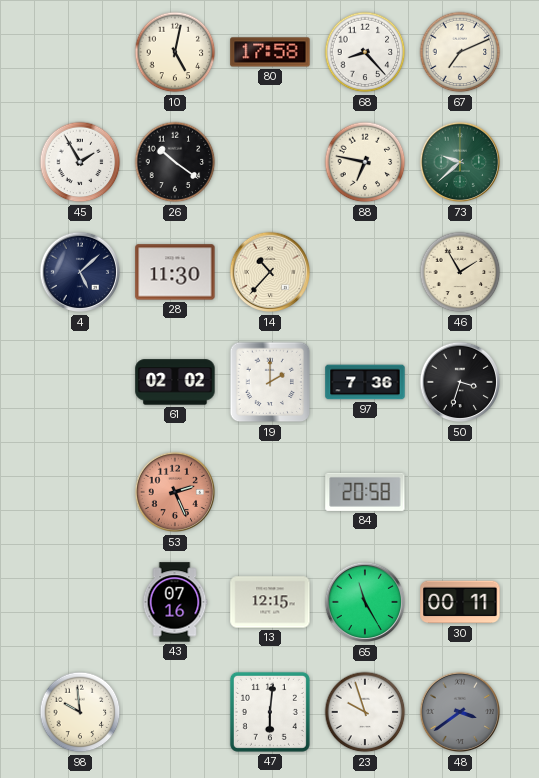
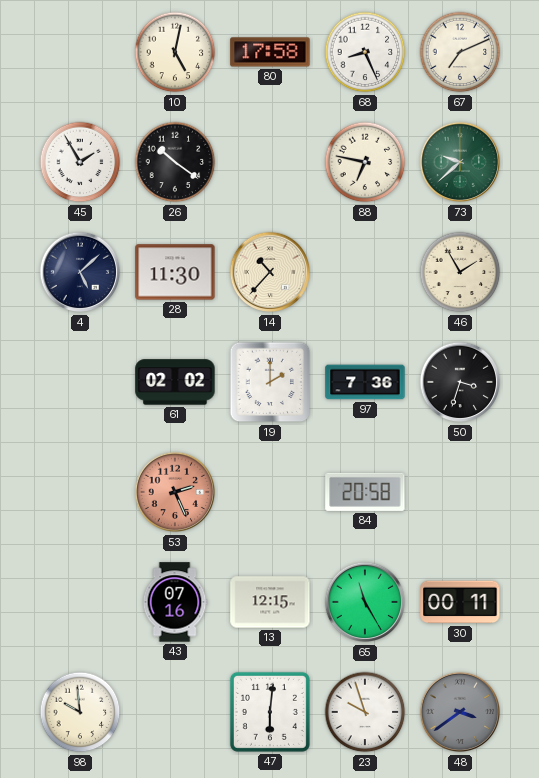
68: 8:23 -> 8:26 (365, 52)
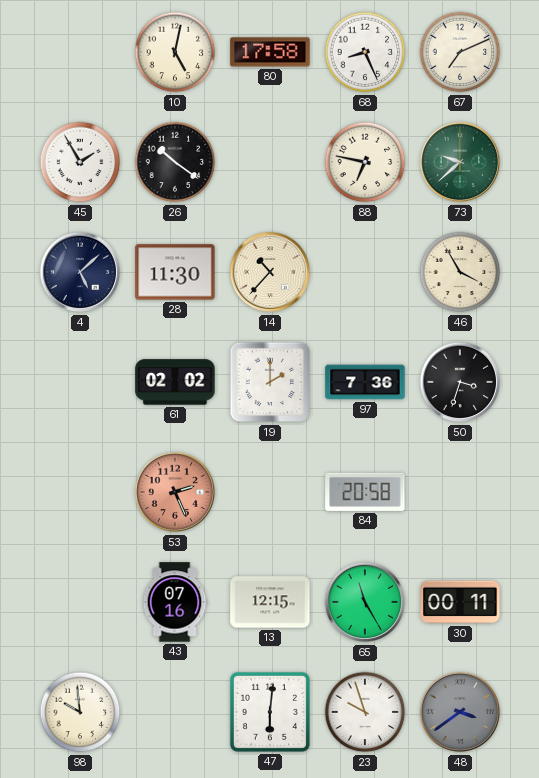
46: 1:55 -> 3:55 (460, 272)
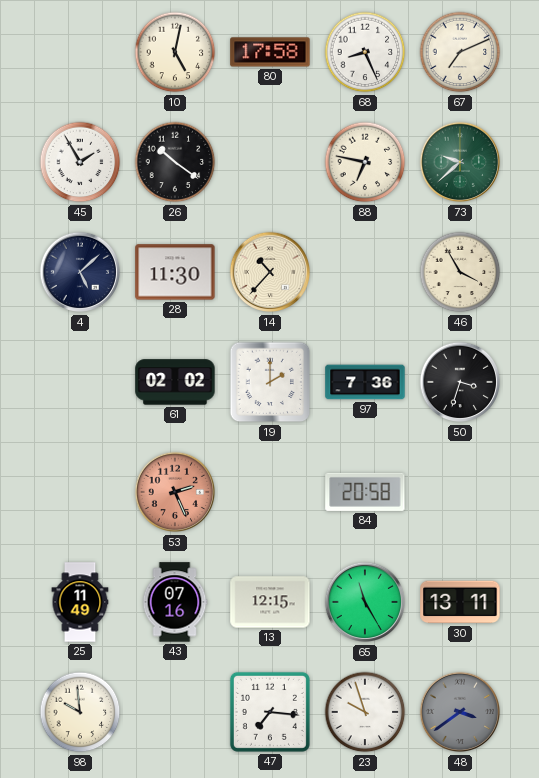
25: none -> 11:49 (80, 602)
30: 00:11 -> 13:11 (460, 602)
47: 6:01 -> 7:16 (270, 712)
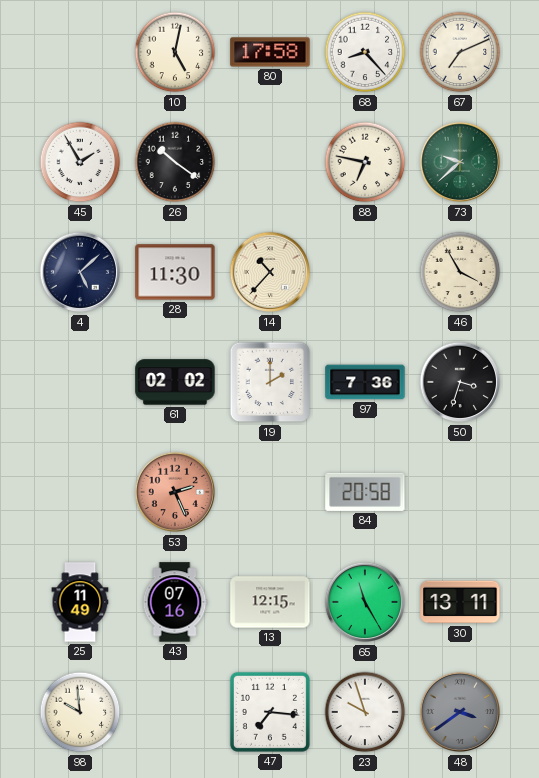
68: 8:26 -> 8:23 (365, 52)
